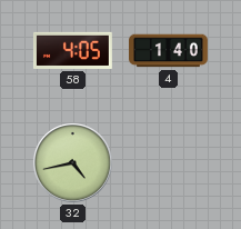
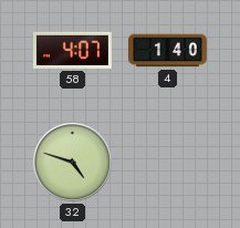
58: 4:05 -> 4:07 (72, 50)
32: 4:43 -> 4:48 (72, 162)
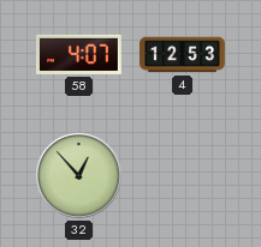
4: 1:40 -> 12:53 (183, 55)
32: 4:48 -> 12:53 (78, 175)
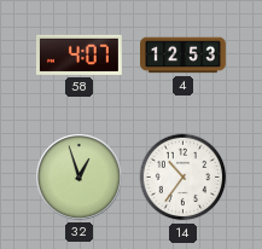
32: 12:53 -> 12:57 (78, 176)
14: none -> 10:36 (184, 178)
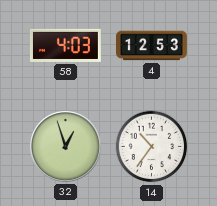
58: 4:07 -> 4:03 (65, 45)
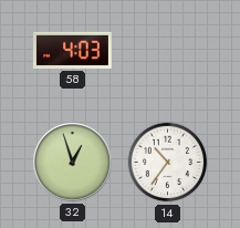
4: 12:53 -> none (152, 46)
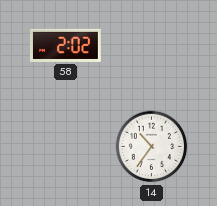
58: 4:03 -> 2:02 (65, 45)
32: 12:57 -> none (72, 162)
